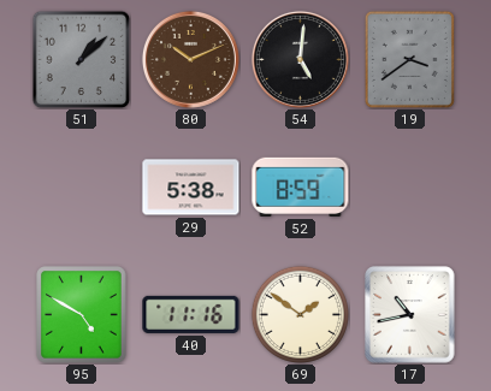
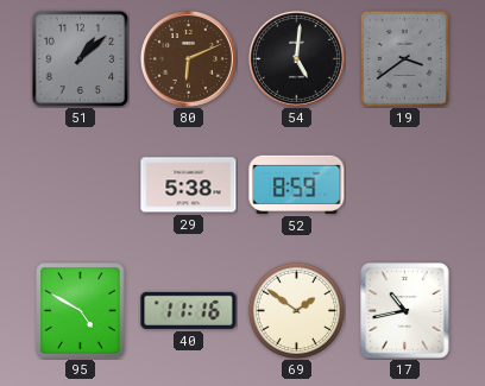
80: 10:11 -> 6:11 (188, 58)
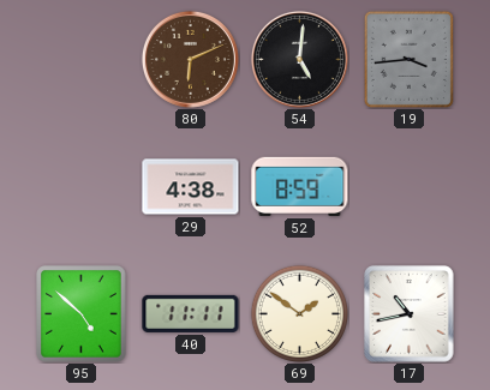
51: 1:08 -> none (80, 58)
19: 3:39 -> 3:44 (408, 59)
29: 5:38 -> 4:38 (191, 187)
95: 4:50 -> 4:52 (82, 314)
40: 11:16 -> 11:11 (191, 313)
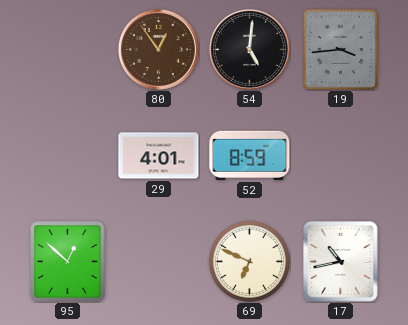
80: 6:11 -> 12:54 (158, 49)
29: 4:38 -> 4:01 (159, 156)
95: 4:52 -> 12:52 (68, 262)
40: 11:11 -> none (191, 313)
69: 1:51 -> 6:49 (249, 261)
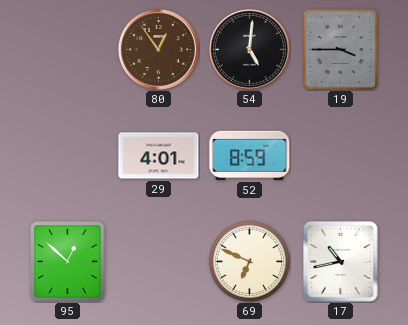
19: 3:44 -> 3:45 (340, 49)
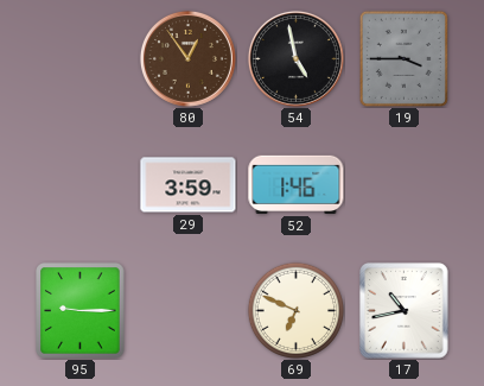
54: 5:01 -> 4:58 (295, 58)
29: 4:01 -> 3:59 (189, 185)
52: 8:59 -> 1:46 (297, 184)
95: 12:52 -> 9:15 (81, 311)
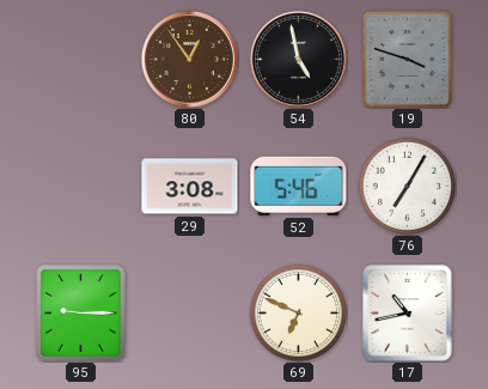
19: 3:45 -> 3:48 (407, 59)
29: 3:59 -> 3:08 (190, 187)
52: 1:46 -> 5:46 (299, 186)
76: none -> 7:05 (407, 186)
